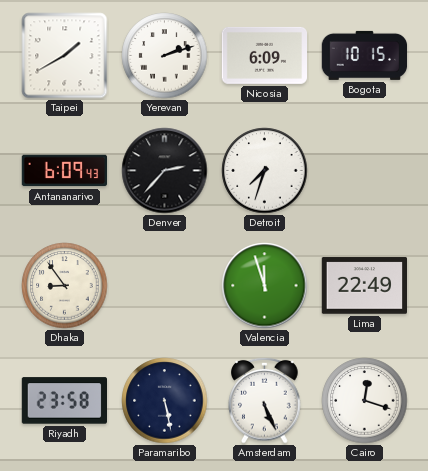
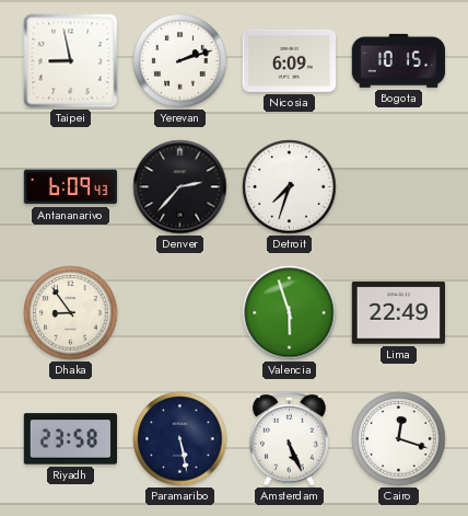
Taipei: 1:40 -> 8:58 (71, 61)
Valencia: 11:57 -> 5:57 (290, 313)
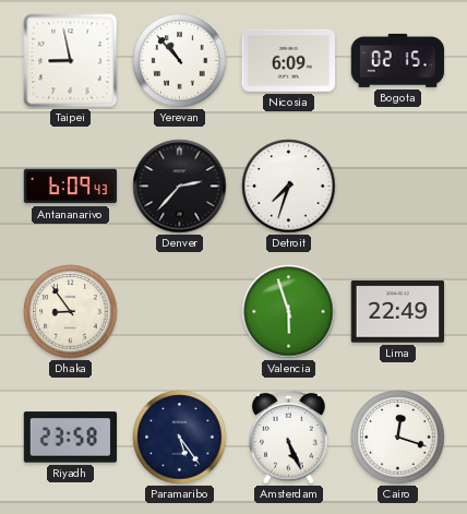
Yerevan: 2:12 -> 10:53 (180, 61)
Bogota: 10:15 -> 02:15 (398, 60)
Paramaribo: 5:28 -> 5:24 (180, 438)
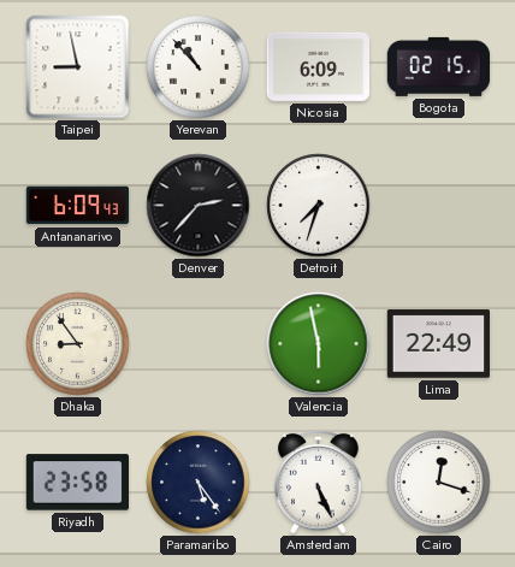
Valencia: 5:57 -> 5:58 (319, 344)
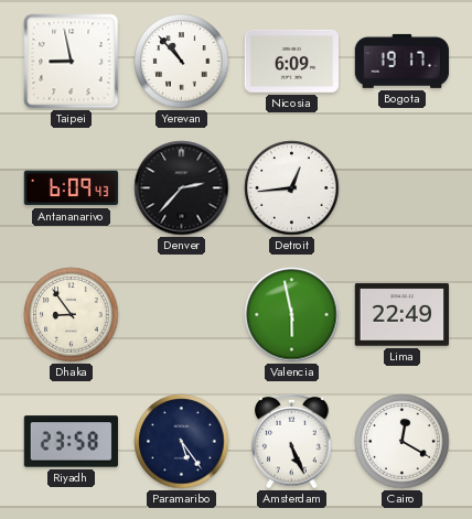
Bogota: 02:15 -> 19:17 (403, 61)
Detroit: 7:33 -> 12:44 (292, 188)
Cairo: 12:18 -> 12:20 (403, 442)
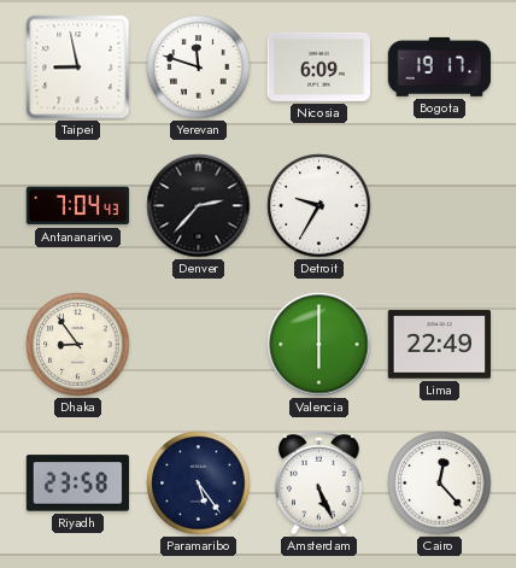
Yerevan: 10:53 -> 11:48 (199, 68)
Antananarivo: 6:09 -> 7:04 (78, 206)
Detroit: 12:44 -> 9:35 (319, 206)
Valencia: 5:58 -> 6:00 (319, 345)
Cairo: 12:20 -> 12:23 (440, 484)
